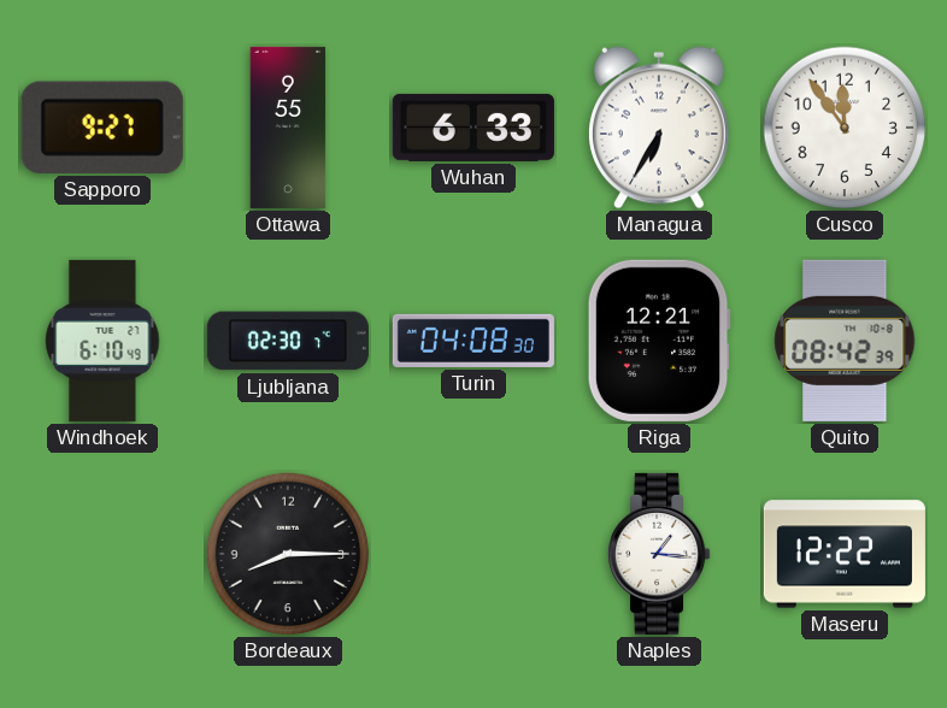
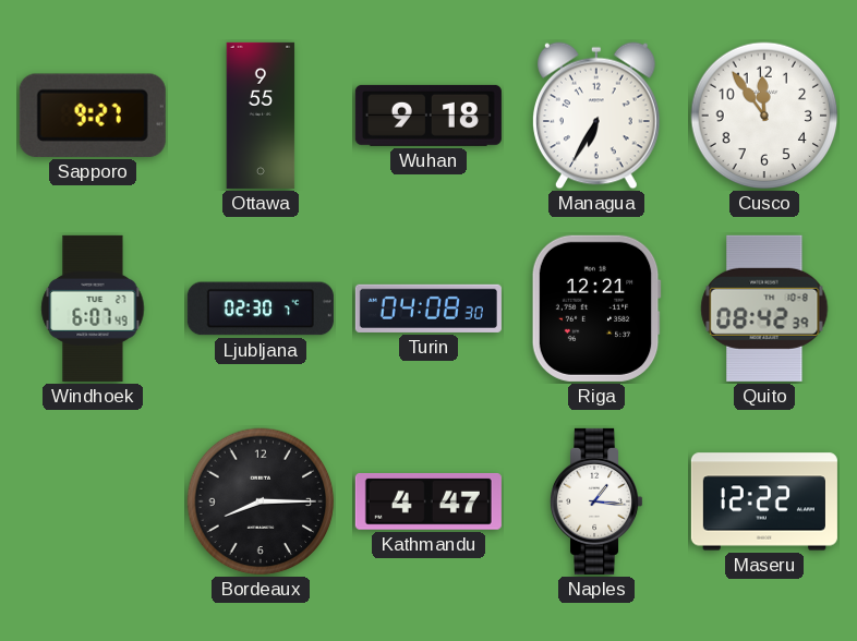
Wuhan: 6:33 -> 9:18 (428, 116)
Windhoek: 6:10 -> 6:07 (93, 309)
Kathmandu: none -> 4:47 (428, 501)
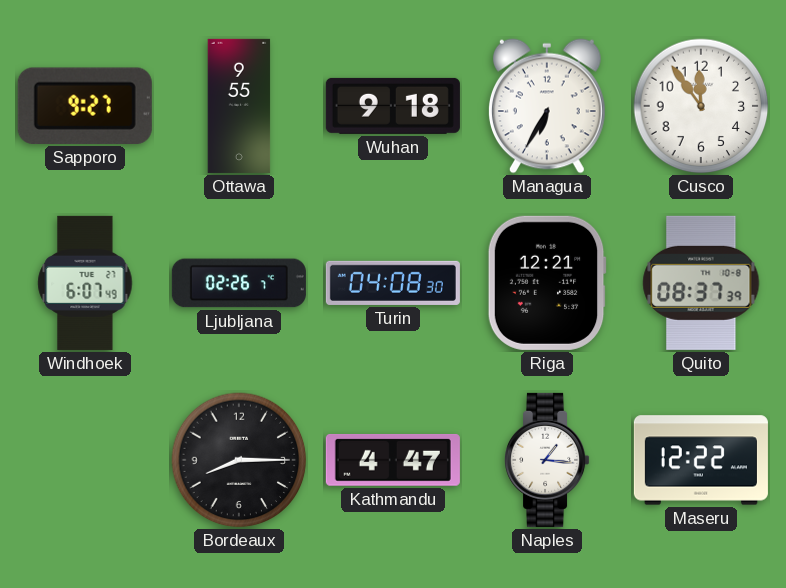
Ljubljana: 02:30 -> 02:26 (239, 283)
Quito: 08:42 -> 08:37 (701, 283)
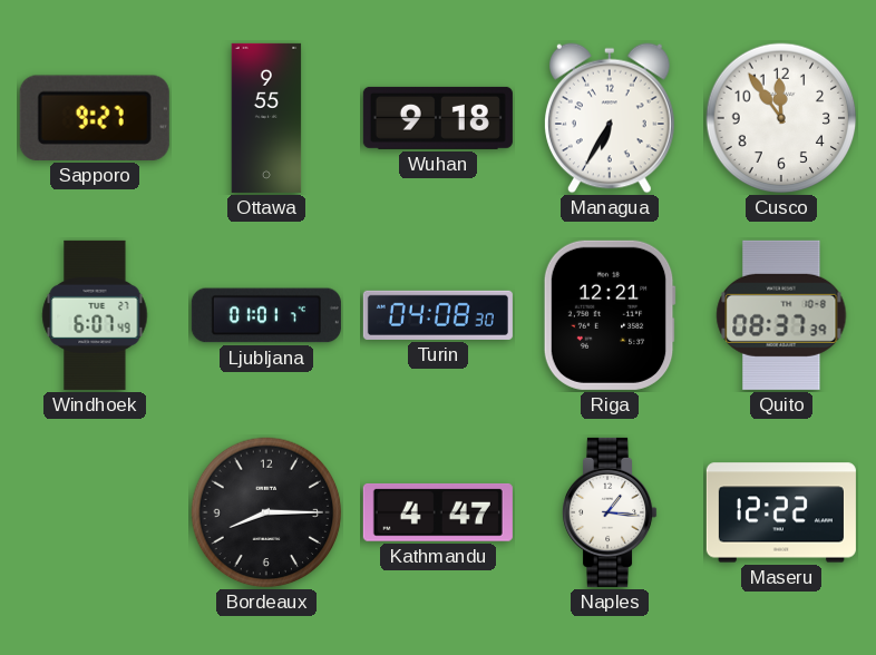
Ljubljana: 02:26 -> 01:01 (266, 315)
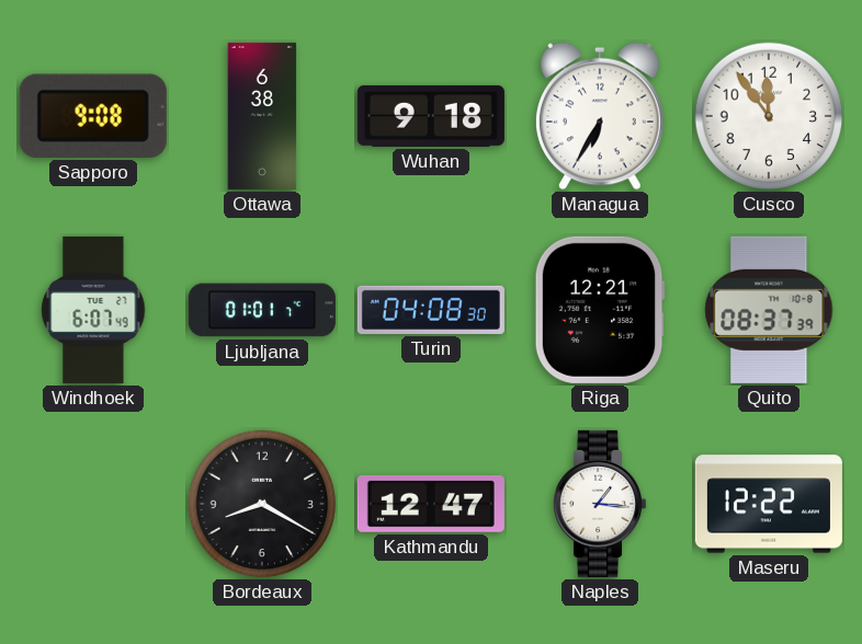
Sapporo: 9:27 -> 9:08 (93, 116)
Ottawa: 9:55 -> 6:38 (262, 116)
Bordeaux: 8:15 -> 8:20 (262, 504)
Kathmandu: 4:47 -> 12:47 (431, 504)
